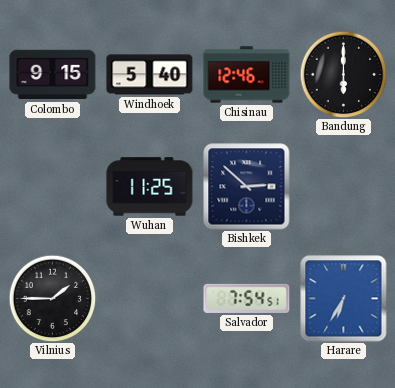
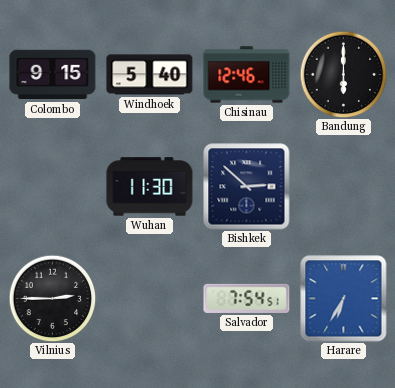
Wuhan: 11:25 -> 11:30 (150, 187)
Vilnius: 1:45 -> 2:45 (52, 298)
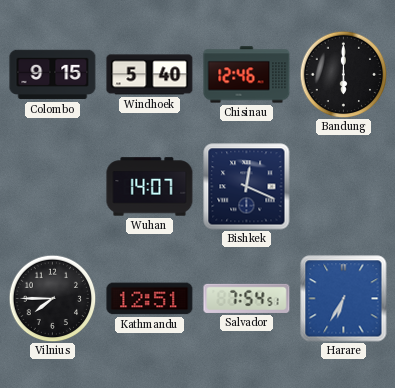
Wuhan: 11:30 -> 14:07 (150, 187)
Bishkek: 2:52 -> 12:19 (247, 187)
Vilnius: 2:45 -> 7:45 (52, 298)
Kathmandu: none -> 12:51 (150, 299)
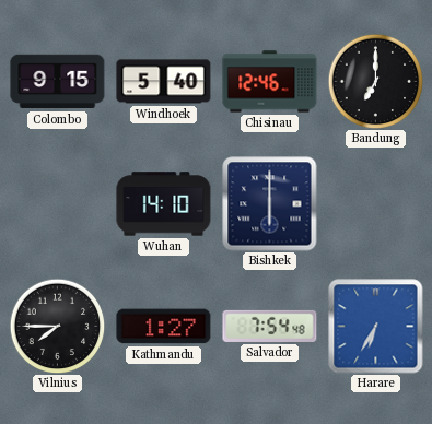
Bandung: 6:00 -> 7:00 (375, 81)
Wuhan: 14:07 -> 14:10 (164, 204)
Bishkek: 12:19 -> 6:00 (270, 204)
Kathmandu: 12:51 -> 1:27 (164, 327)
Salvador: 7:54:51 -> 7:54:48 (270, 326)
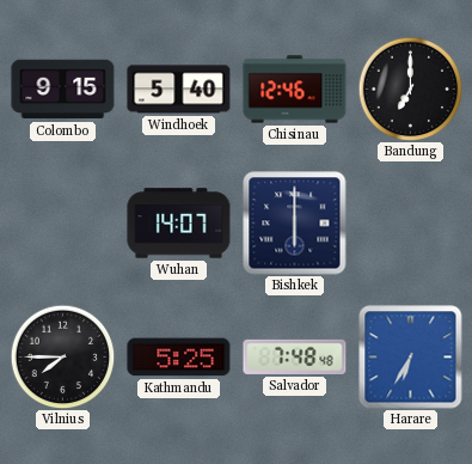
Wuhan: 14:10 -> 14:07 (179, 224)
Kathmandu: 1:27 -> 5:25 (179, 358)
Salvador: 7:54 -> 7:48 (295, 356)
